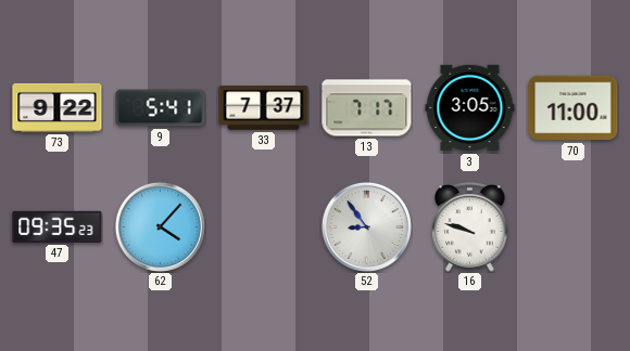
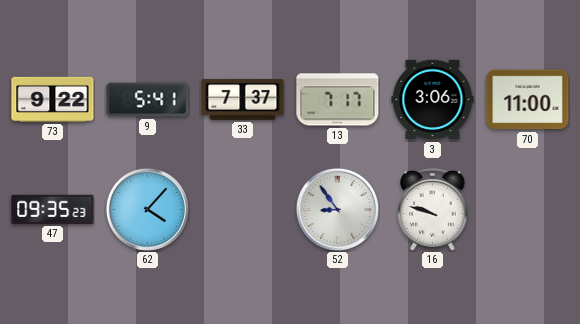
3: 3:05 -> 3:06 (433, 100)
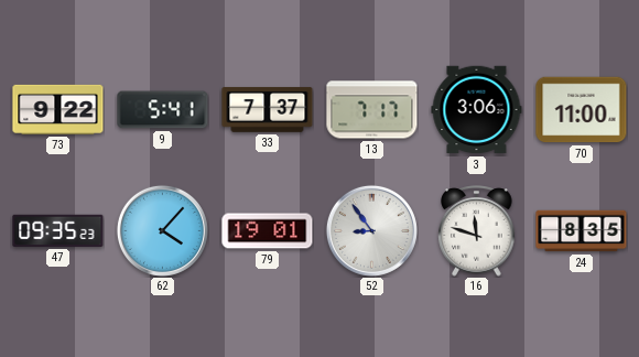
79: none -> 19:01 (268, 231)
16: 9:48 -> 11:48 (477, 231)
24: none -> 8:35 (582, 231)
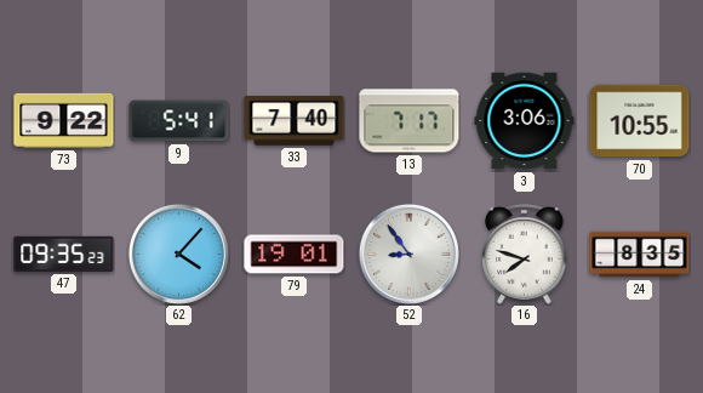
33: 7:37 -> 7:40 (295, 121)
70: 11:00 -> 10:55 (640, 121)
16: 11:48 -> 7:48 (525, 255)
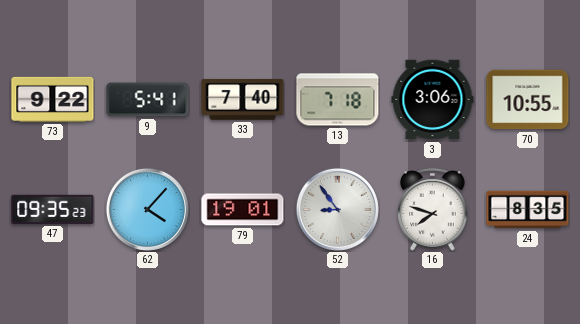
13: 7:17 -> 7:18 (338, 100)
